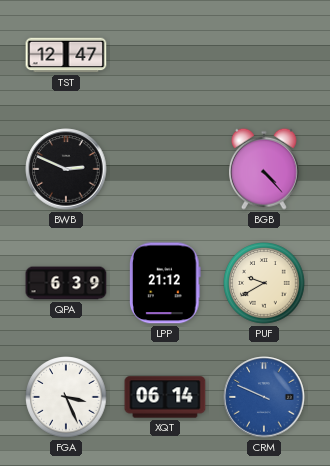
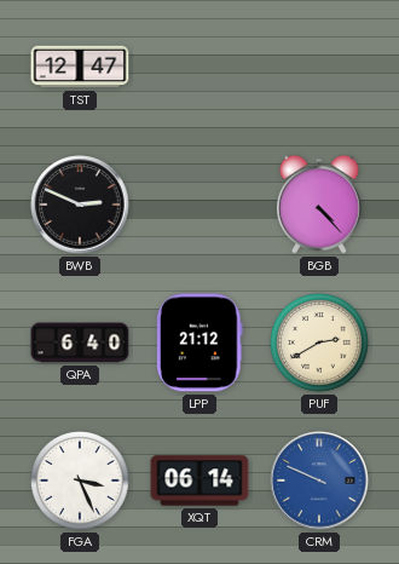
QPA: 6:39 -> 6:40 (80, 343)
PUF: 9:40 -> 2:40 (319, 343)
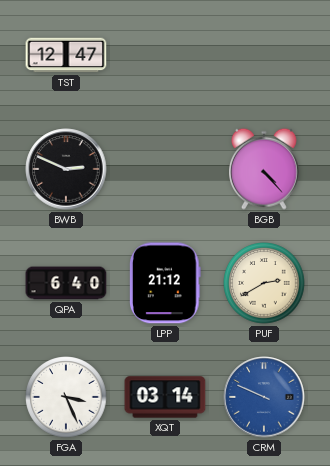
XQT: 06:14 -> 03:14 (165, 397)
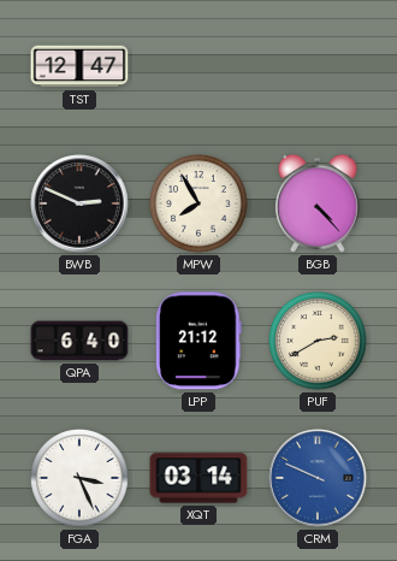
MPW: none -> 7:55 (198, 203)
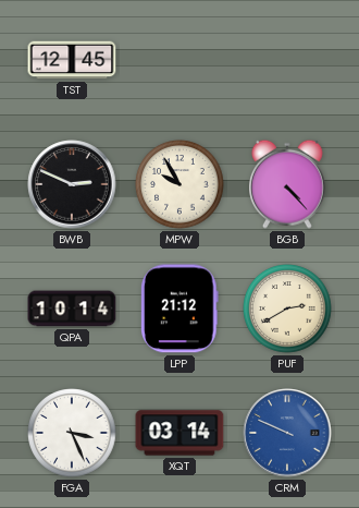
TST: 12:47 -> 12:45 (72, 60)
MPW: 7:55 -> 9:55 (179, 184)
QPA: 6:40 -> 10:14 (72, 309)
